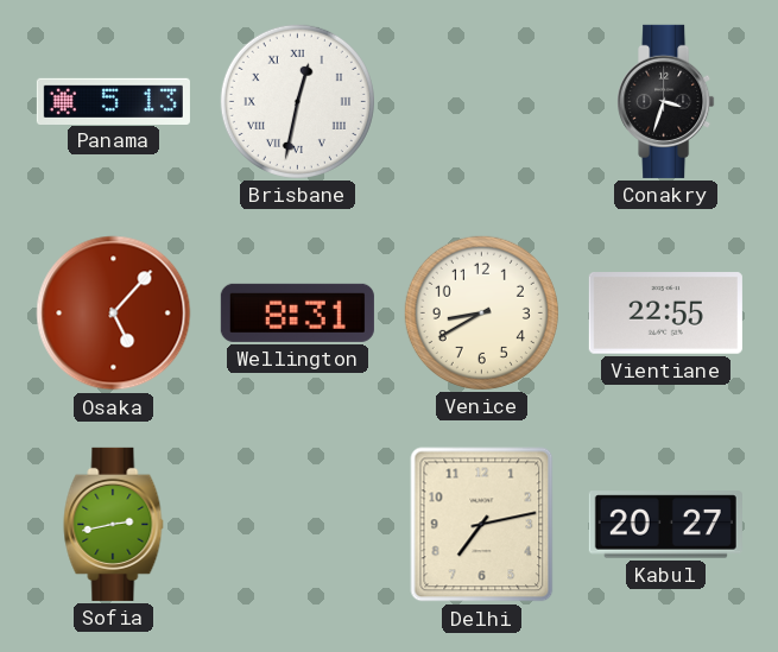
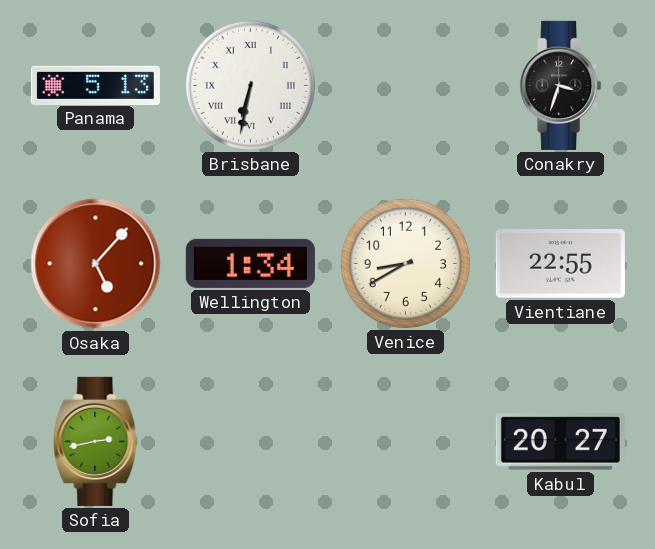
Brisbane: 12:32 -> 6:32 (250, 85)
Wellington: 8:31 -> 1:34 (250, 263)
Delhi: 7:13 -> none (482, 525)
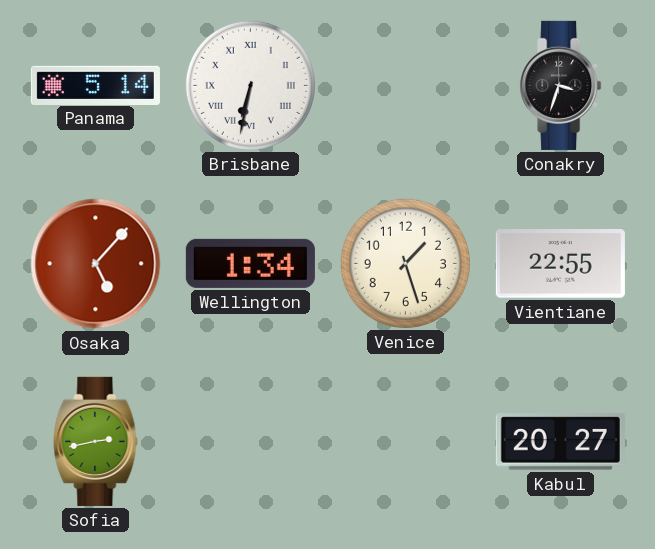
Panama: 5:13 -> 5:14 (95, 85)
Venice: 8:40 -> 1:27 (405, 263)
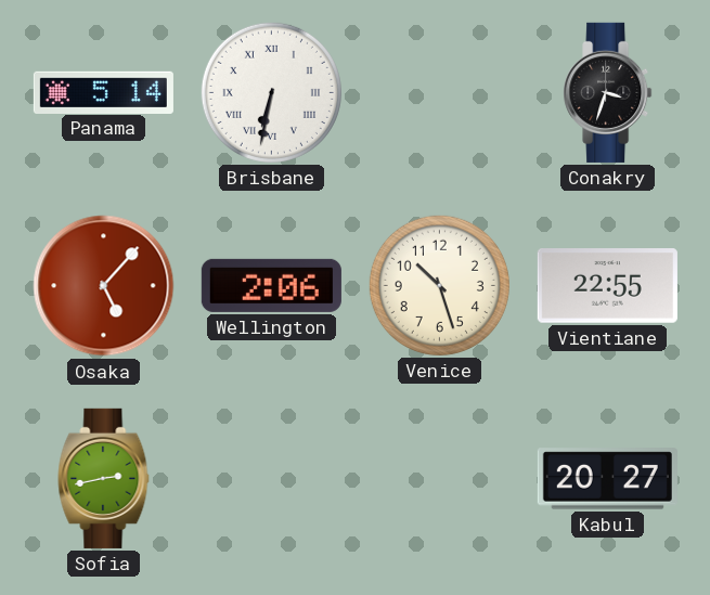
Wellington: 1:34 -> 2:06 (271, 285)
Venice: 1:27 -> 10:27 (439, 285)
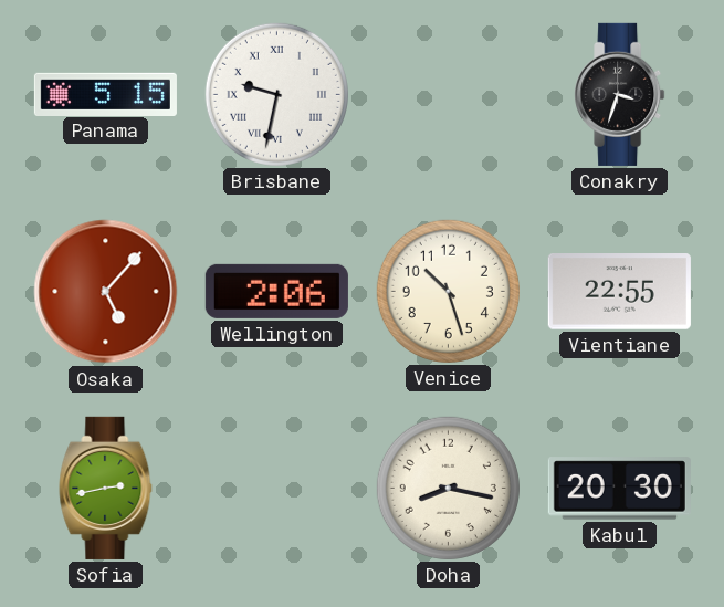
Panama: 5:14 -> 5:15 (105, 94)
Brisbane: 6:32 -> 9:32 (276, 94)
Doha: none -> 8:17 (448, 488)
Kabul: 20:27 -> 20:30 (619, 489)
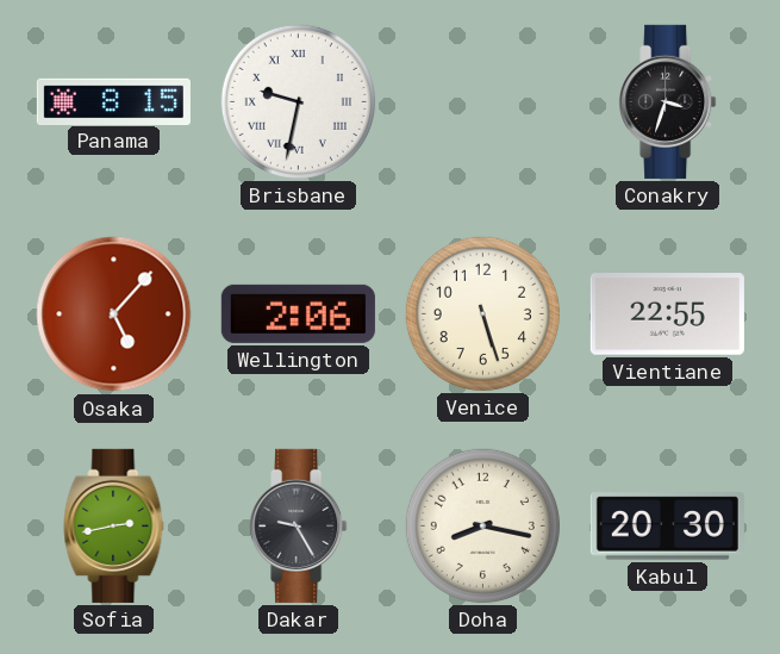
Panama: 5:15 -> 8:15 (113, 101)
Venice: 10:27 -> 5:27 (482, 313)
Dakar: none -> 9:25 (299, 525)
